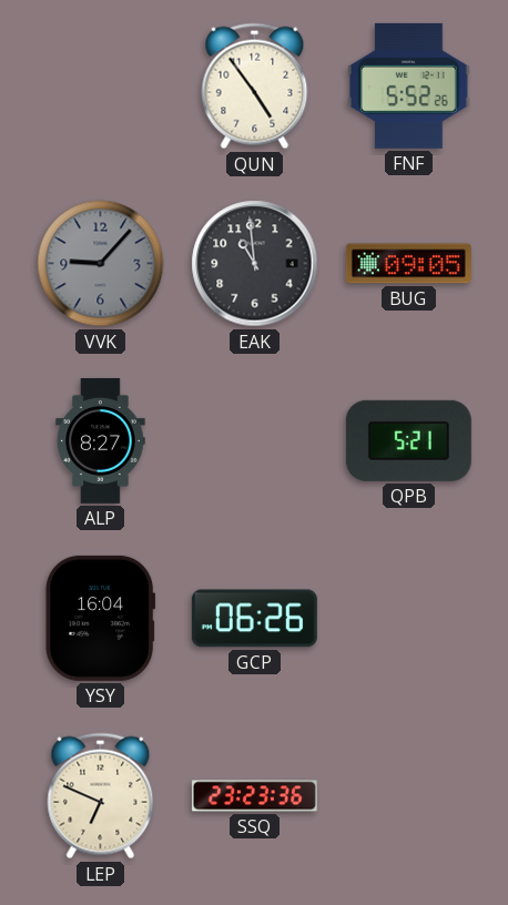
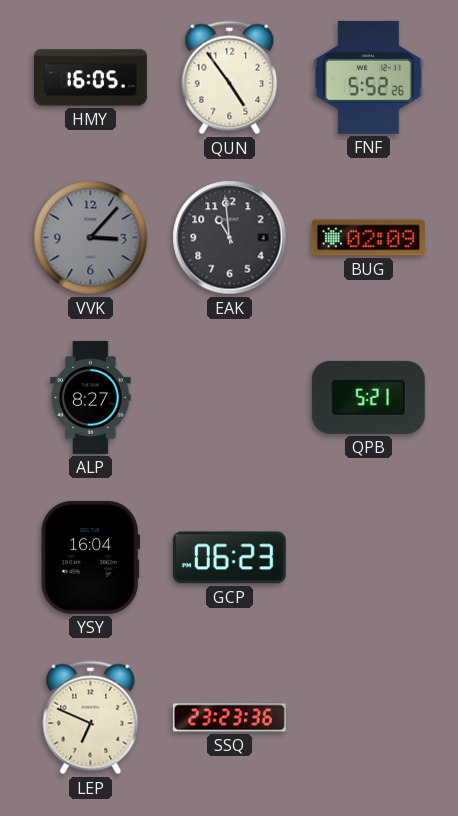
HMY: none -> 16:05 (90, 78)
VVK: 9:07 -> 3:07 (91, 238)
BUG: 09:05 -> 02:09 (368, 238)
GCP: 06:26 -> 06:23 (229, 558)
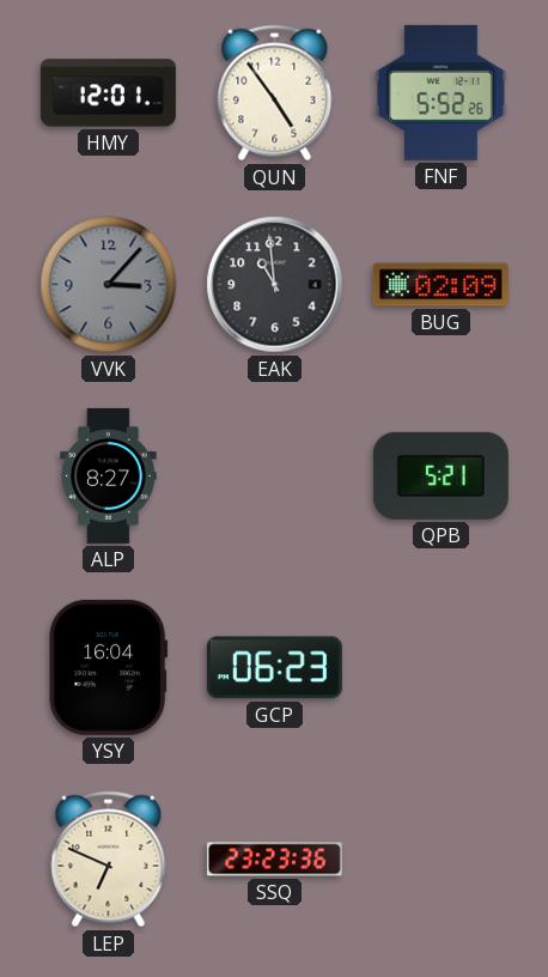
HMY: 16:05 -> 12:01 (108, 93)
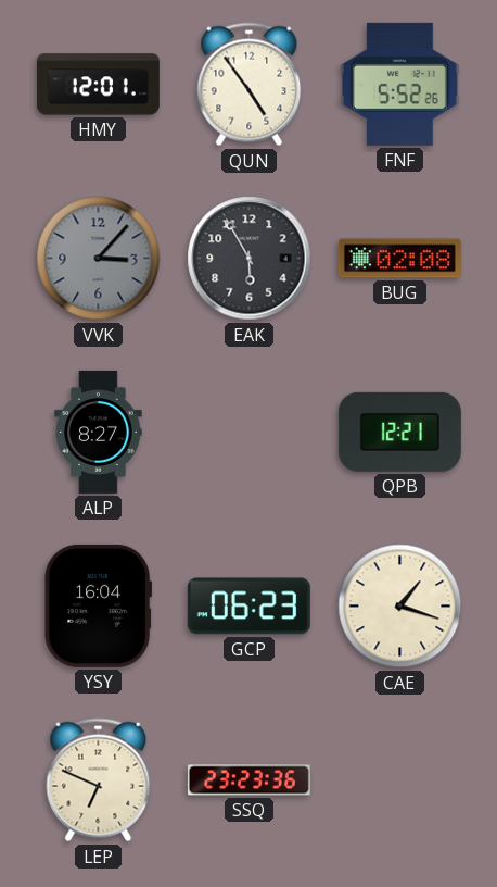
EAK: 10:59 -> 5:55 (250, 259)
BUG: 02:09 -> 02:08 (399, 259)
QPB: 5:21 -> 12:21 (399, 432)
CAE: none -> 1:18 (400, 607)
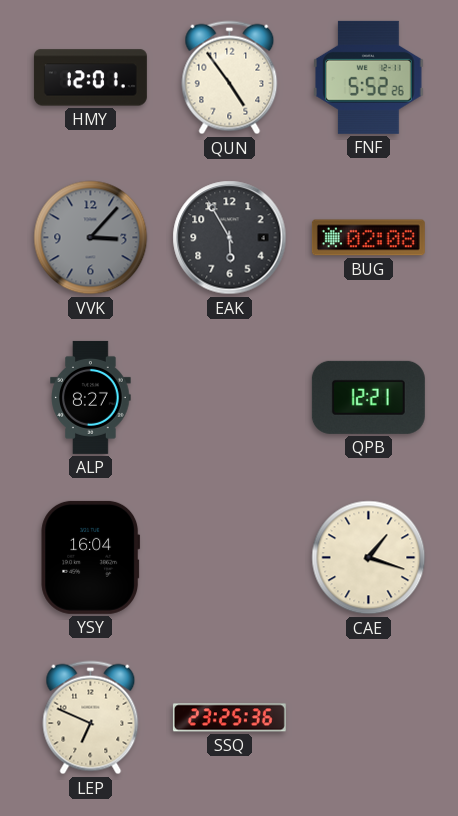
GCP: 06:23 -> none (248, 607)
SSQ: 23:23 -> 23:25 (229, 718)
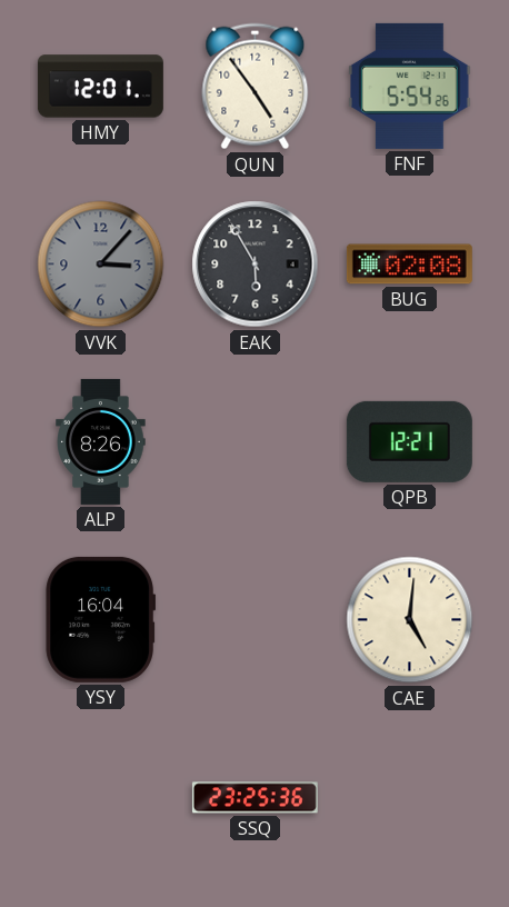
FNF: 5:52 -> 5:54 (409, 86)
ALP: 8:27 -> 8:26 (101, 441)
CAE: 1:18 -> 5:01 (410, 620)
LEP: 6:49 -> none (91, 718)
